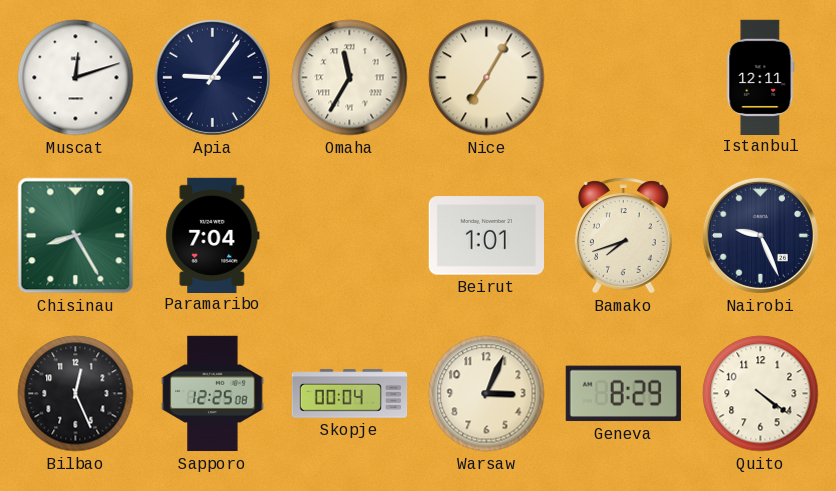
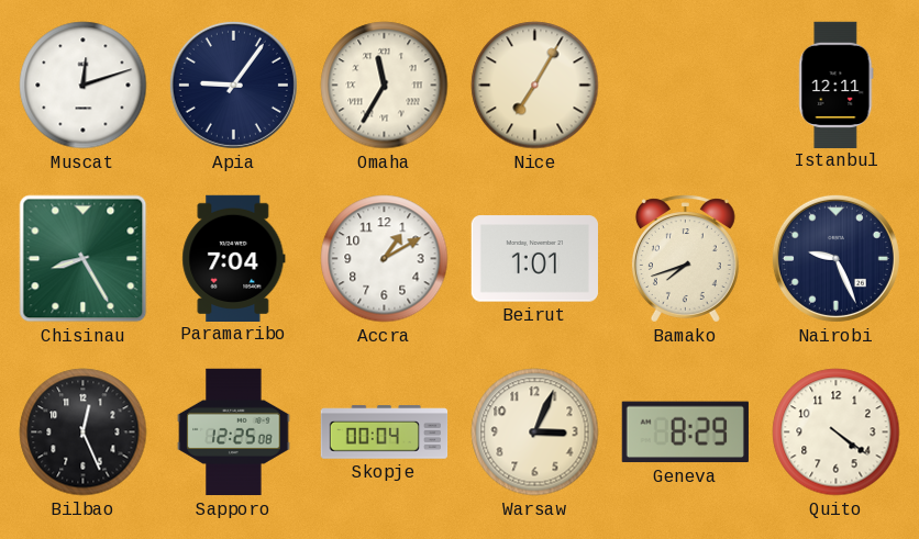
Accra: none -> 1:10 (385, 259)
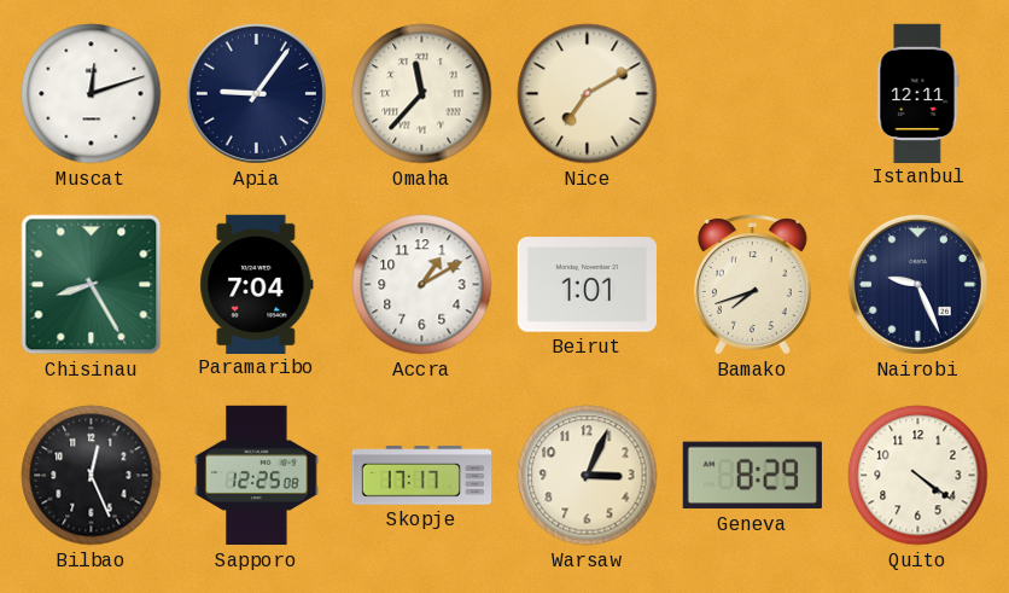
Omaha: 11:35 -> 11:37 (422, 94)
Nice: 7:05 -> 7:10 (588, 94)
Skopje: 00:04 -> 17:17 (422, 476)
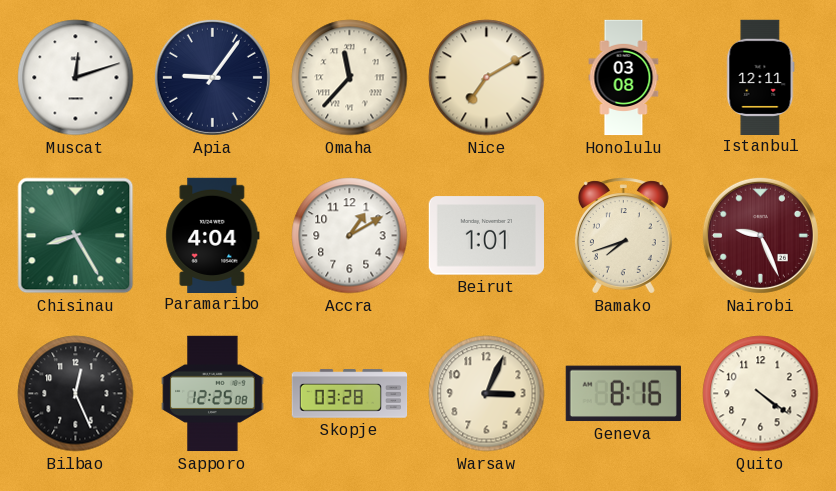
Honolulu: none -> 03:08 (624, 78)
Paramaribo: 7:04 -> 4:04 (213, 235)
Nairobi dial: navy -> burgundy (760, 235)
Skopje: 17:17 -> 03:28 (350, 394)
Geneva: 8:29 -> 8:16 (623, 394)
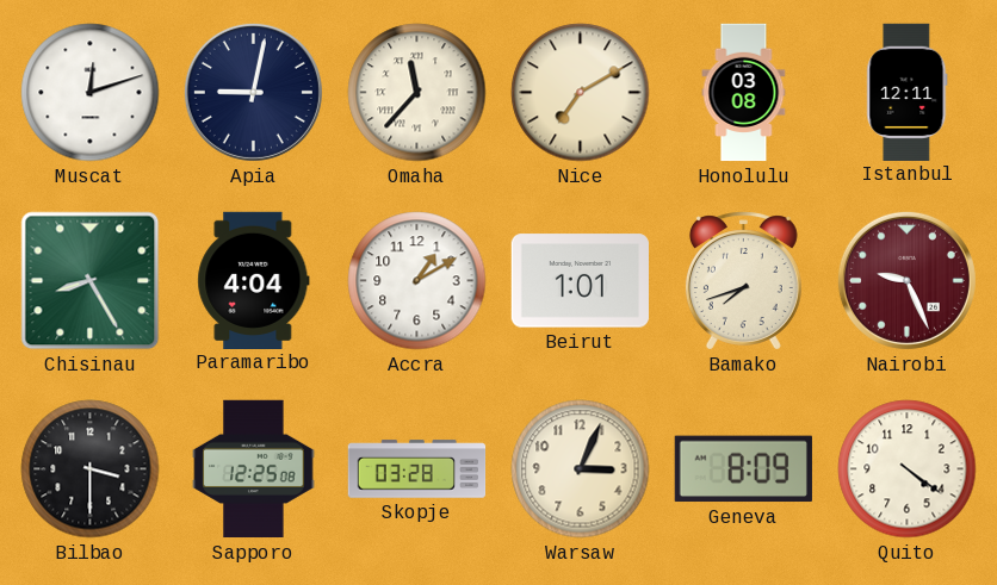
Apia: 9:06 -> 9:02 (253, 92)
Bilbao: 12:26 -> 3:30 (91, 469)
Geneva: 8:16 -> 8:09 (743, 469)
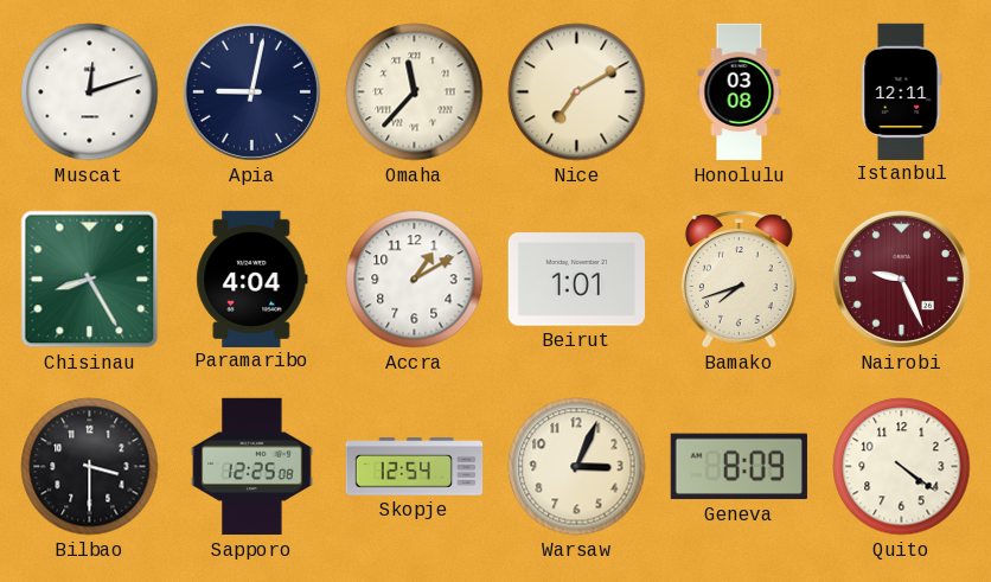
Skopje: 03:28 -> 12:54 (415, 467)
